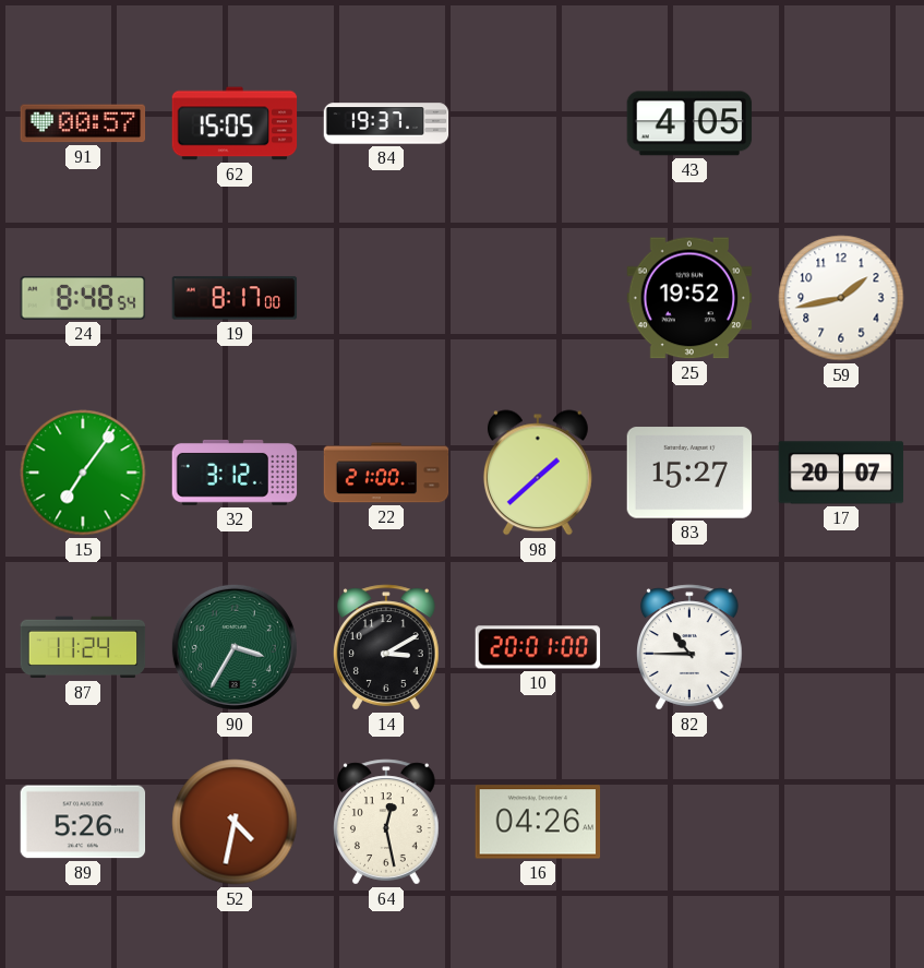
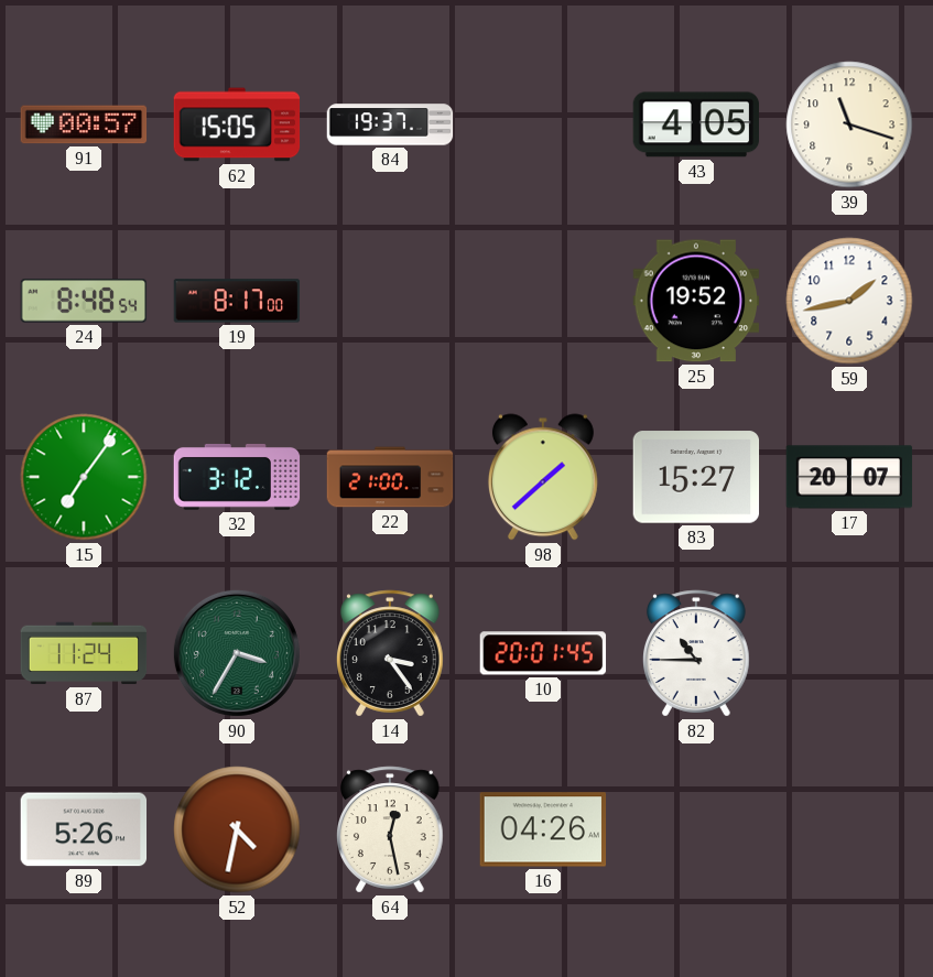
39: none -> 11:18 (849, 124)
14: 3:10 -> 3:24 (391, 653)
10: 20:01:00 -> 20:01:45 (543, 653)
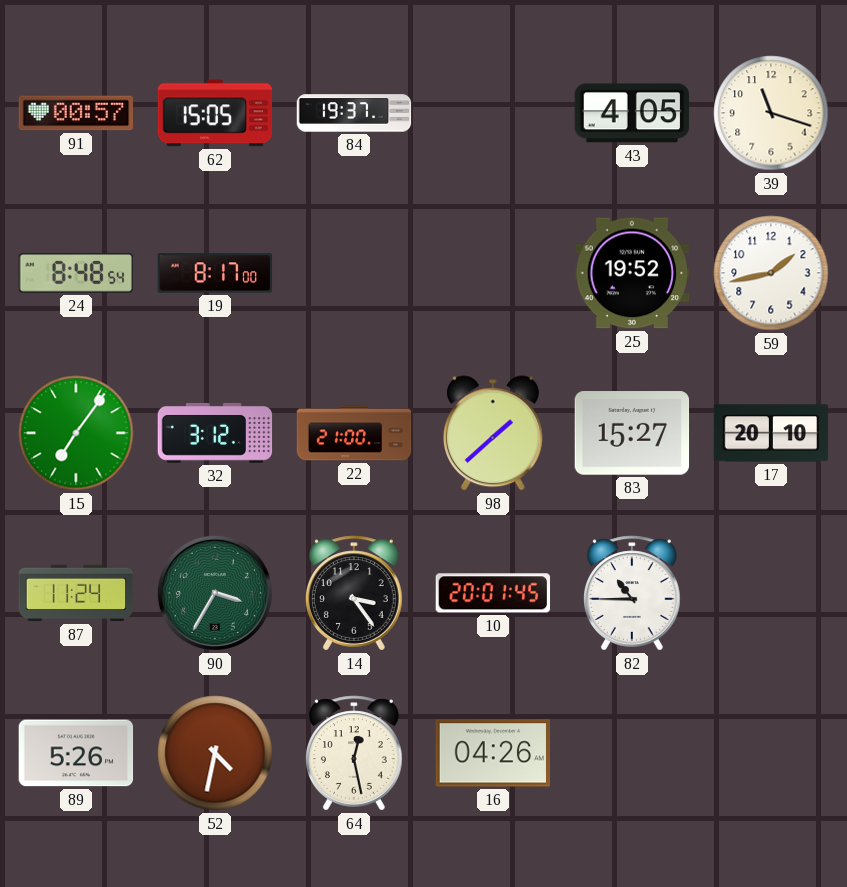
17: 20:07 -> 20:10 (771, 433)
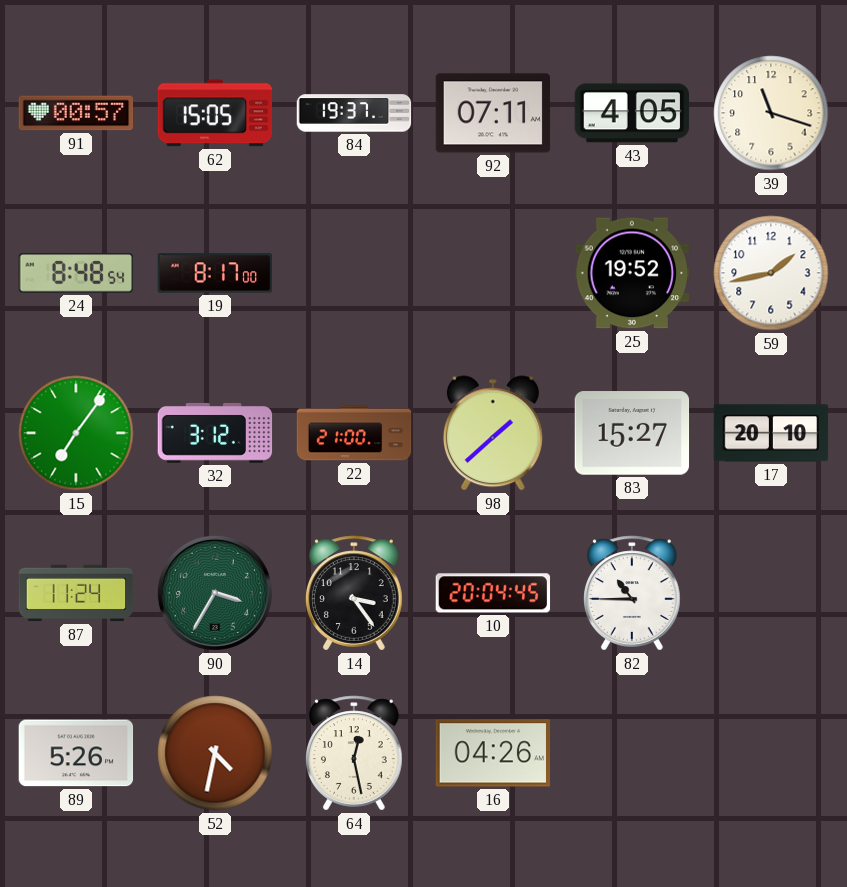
92: none -> 07:11 (493, 113)
10: 20:01 -> 20:04 (493, 593)
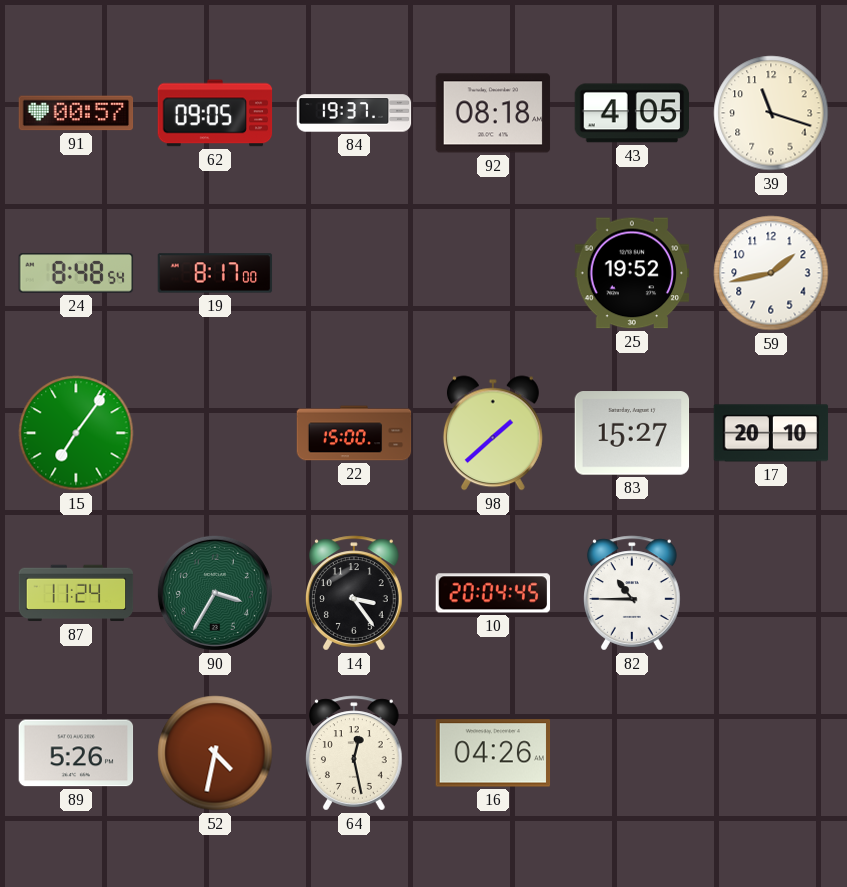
62: 15:05 -> 09:05 (215, 113)
92: 07:11 -> 08:18 (493, 113)
32: 3:12 -> none (215, 433)
22: 21:00 -> 15:00 (354, 433)
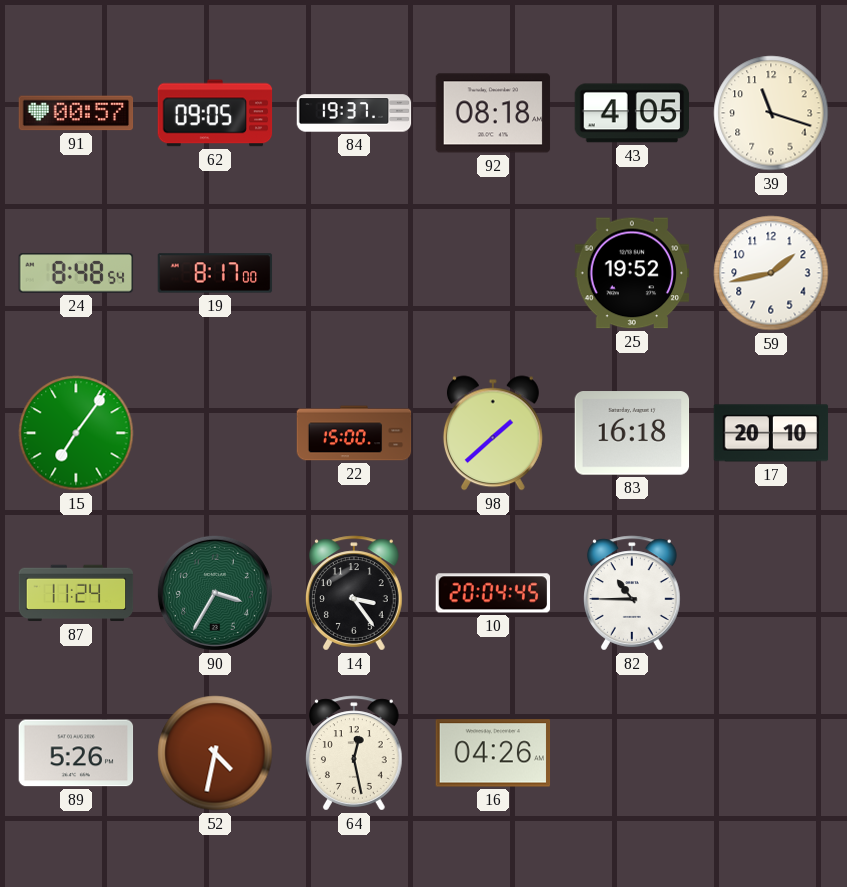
83: 15:27 -> 16:18 (632, 433)
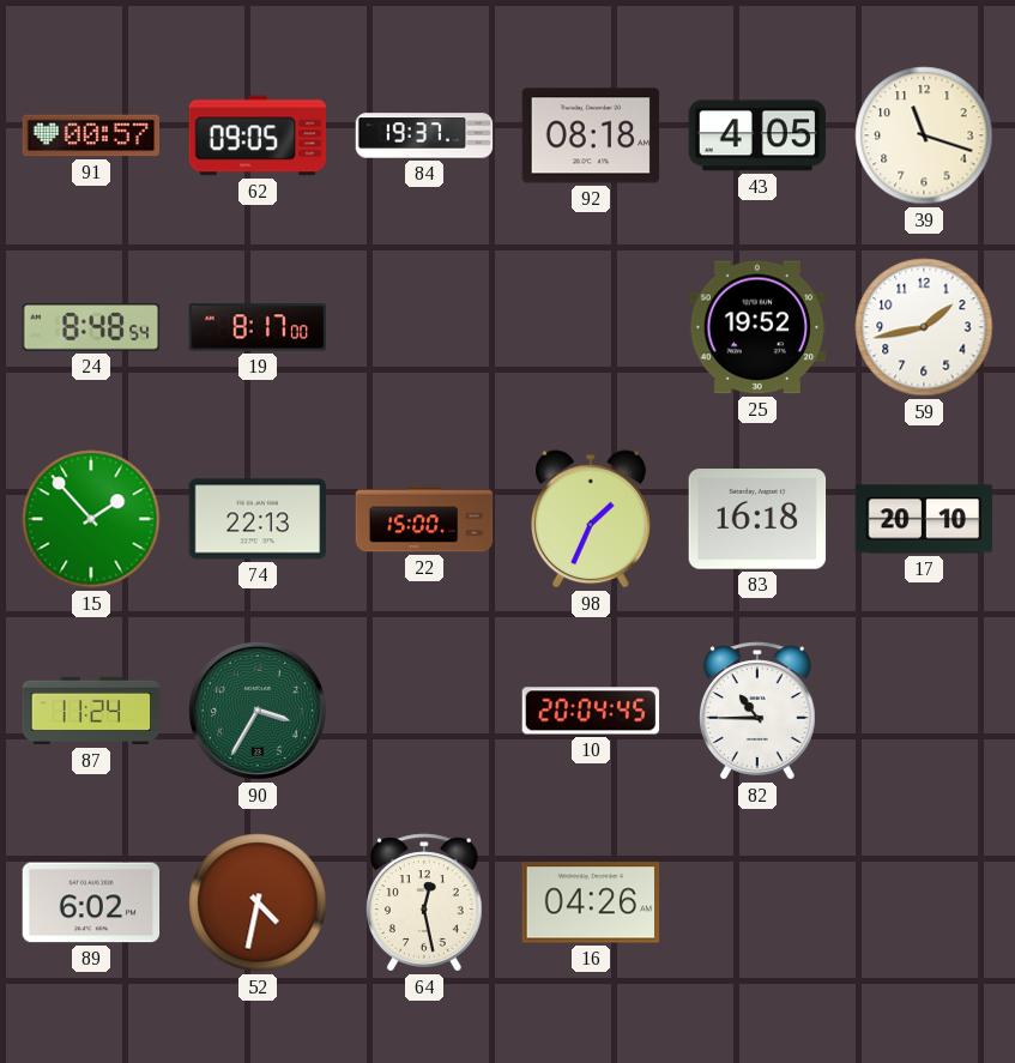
15: 7:06 -> 1:53 (91, 519)
74: none -> 22:13 (258, 519)
98: 1:38 -> 1:34 (591, 519)
14: 3:24 -> none (355, 593)
89: 5:26 -> 6:02 (91, 902)
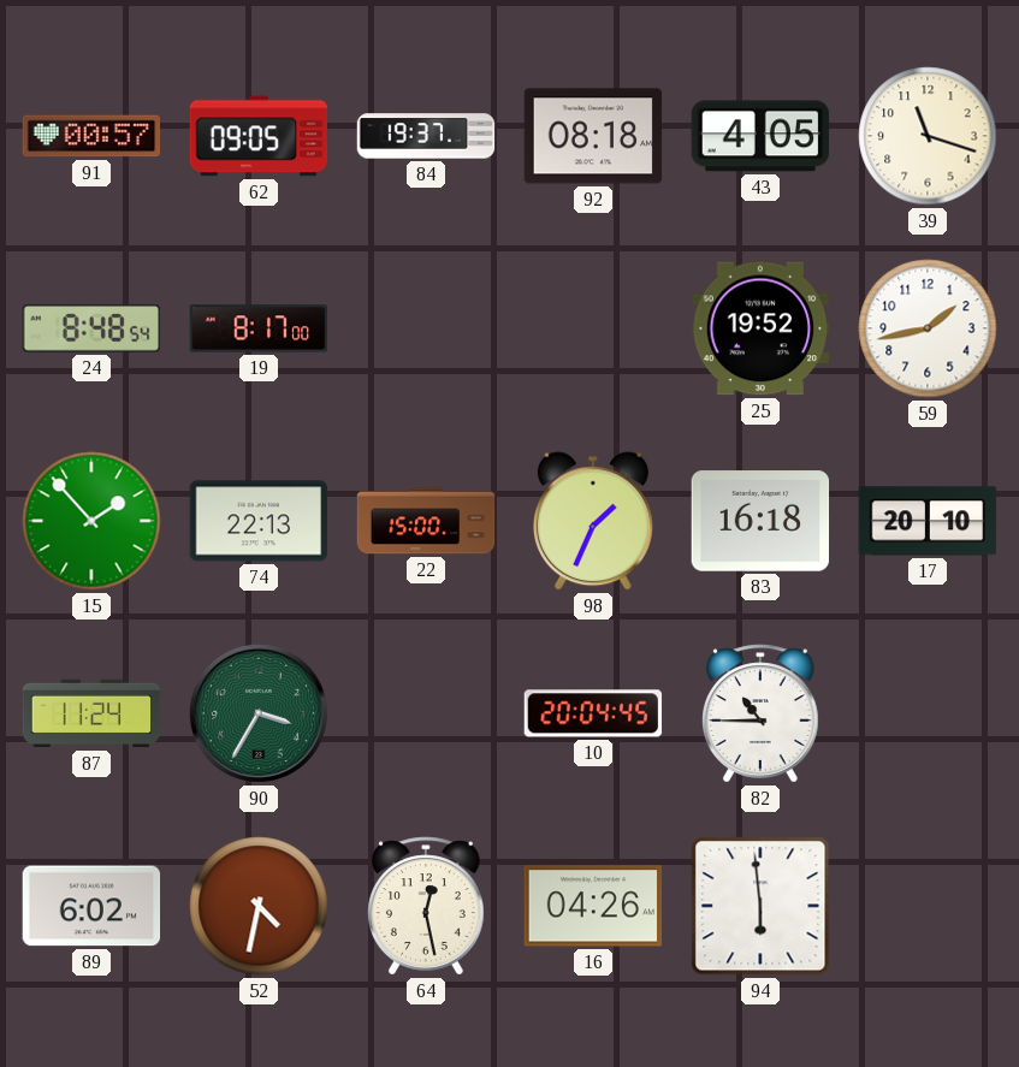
94: none -> 5:59 (760, 906)
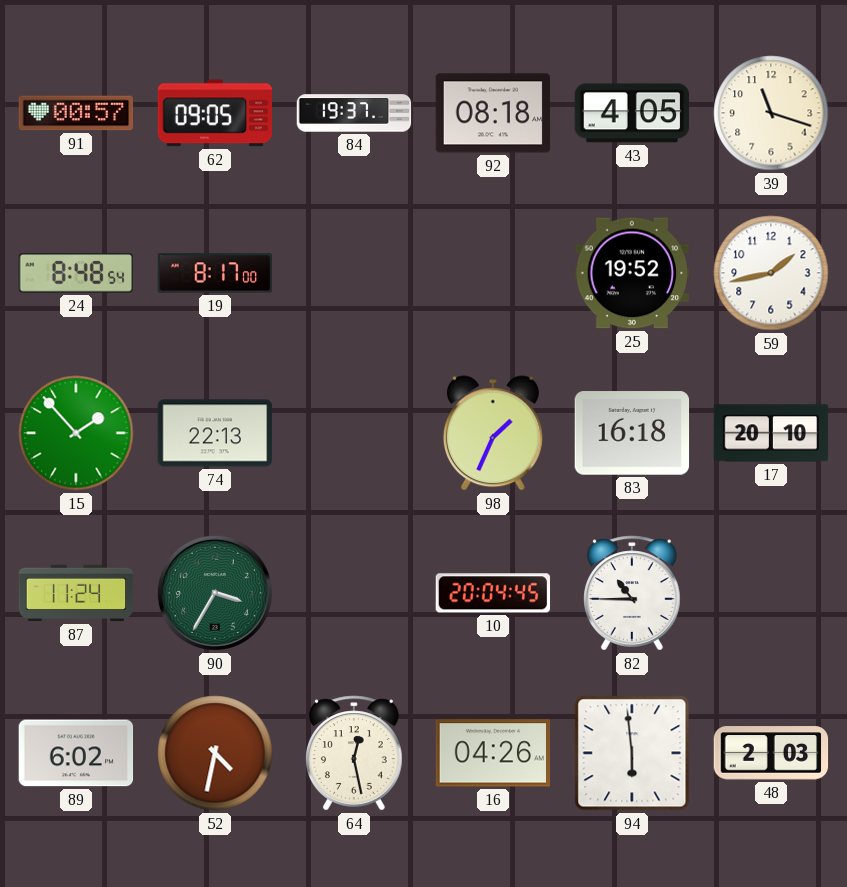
22: 15:00 -> none (426, 521)
48: none -> 2:03 (771, 753)
